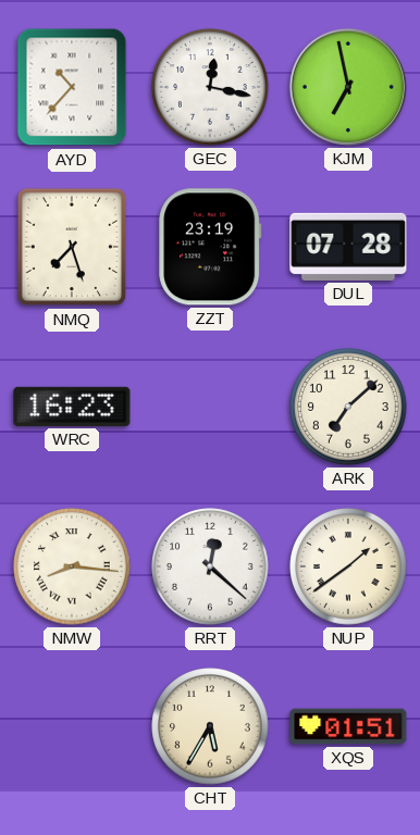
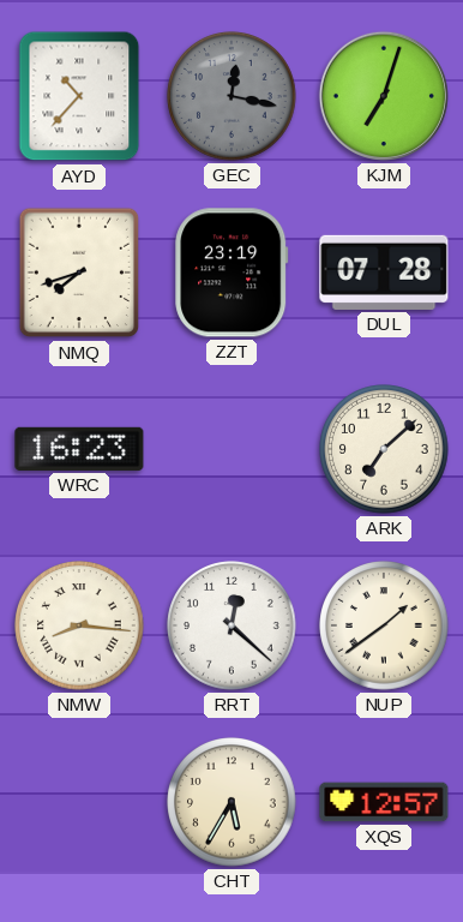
GEC dial: white -> grey (231, 96)
KJM: 6:58 -> 7:03 (384, 96)
NMQ: 7:27 -> 7:42 (79, 273)
XQS: 01:51 -> 12:57 (384, 802)
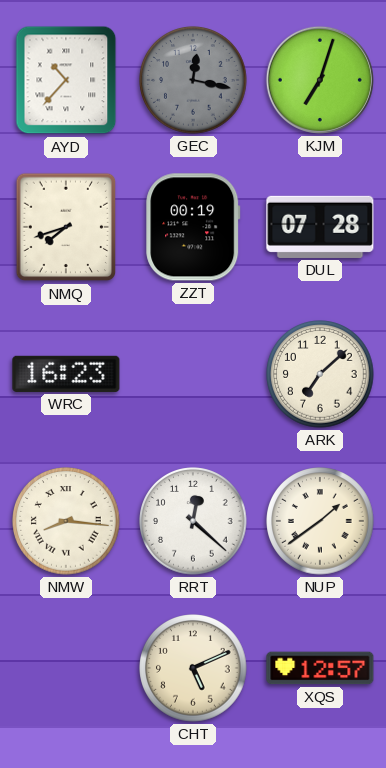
ZZT: 23:19 -> 00:19 (193, 227)
CHT: 5:35 -> 5:11 (193, 668)
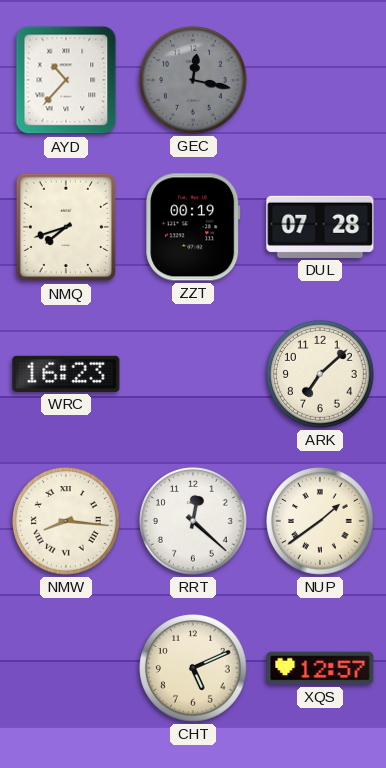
KJM: 7:03 -> none (320, 80)
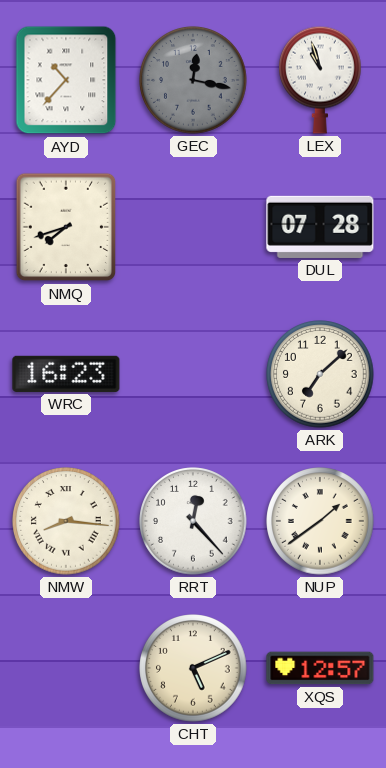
LEX: none -> 10:57 (321, 80)
ZZT: 00:19 -> none (193, 227)
RRT: 12:22 -> 12:23 (193, 521)
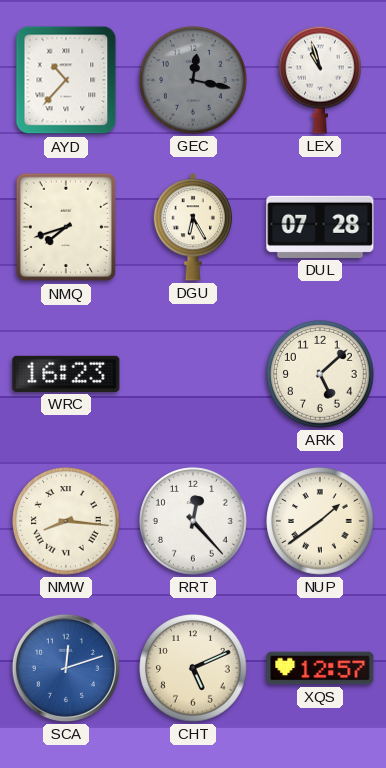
DGU: none -> 6:25 (193, 227)
ARK: 7:08 -> 5:08 (320, 374)
SCA: none -> 12:12 (66, 668)
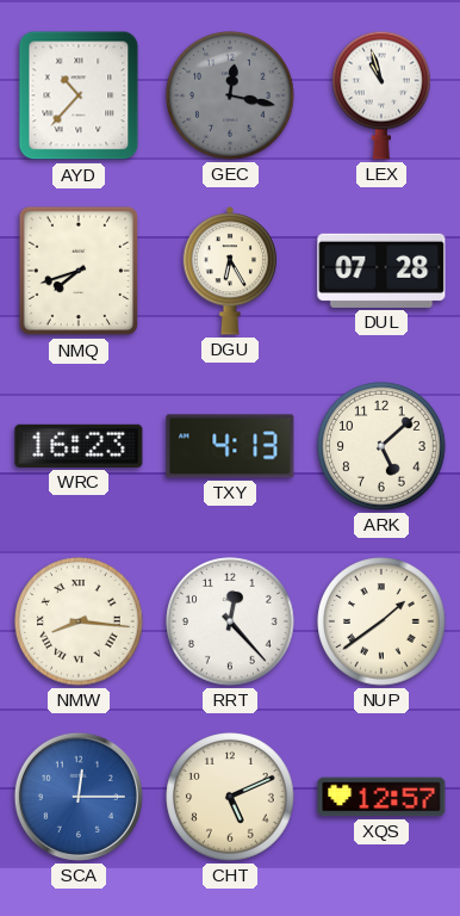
TXY: none -> 4:13 (230, 446)
SCA: 12:12 -> 12:15 (79, 797)
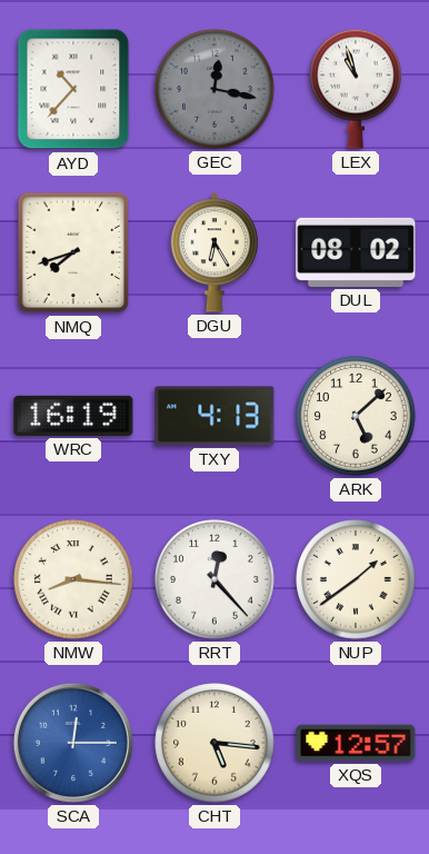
DUL: 07:28 -> 08:02 (356, 252)
WRC: 16:23 -> 16:19 (73, 416)
CHT: 5:11 -> 5:16 (214, 743)
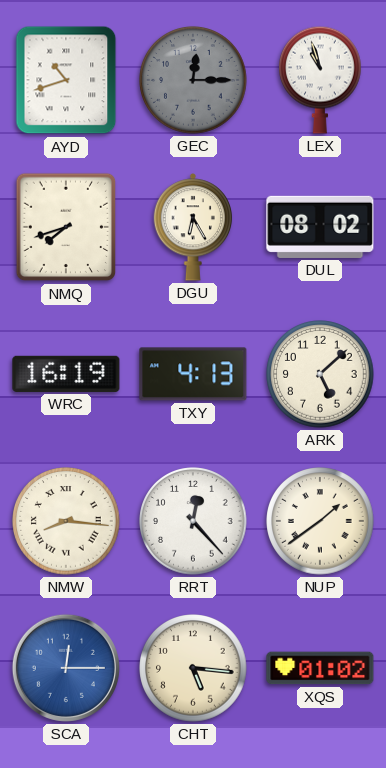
AYD: 10:37 -> 10:42 (66, 80)
GEC: 12:17 -> 12:15 (193, 80)
XQS: 12:57 -> 01:02 (320, 668)
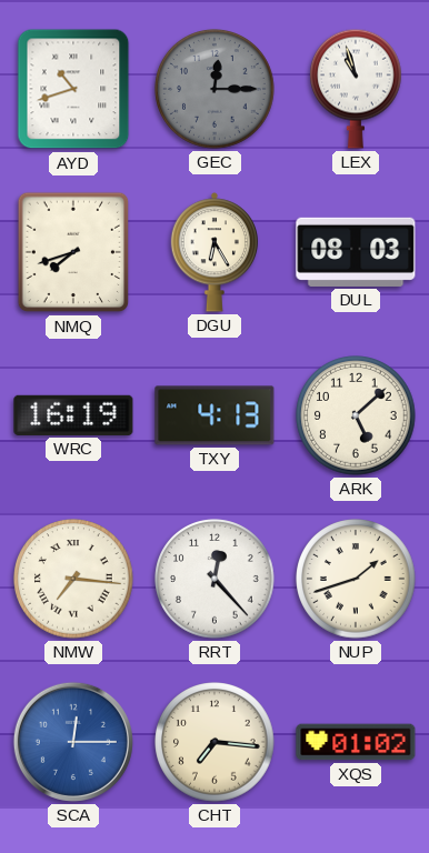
DUL: 08:02 -> 08:03 (356, 252)
NMW: 8:16 -> 7:16 (73, 579)
NUP: 1:39 -> 1:42 (356, 579)
CHT: 5:16 -> 7:16 (214, 742)
